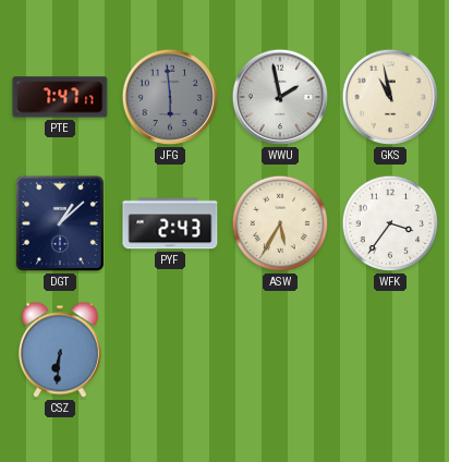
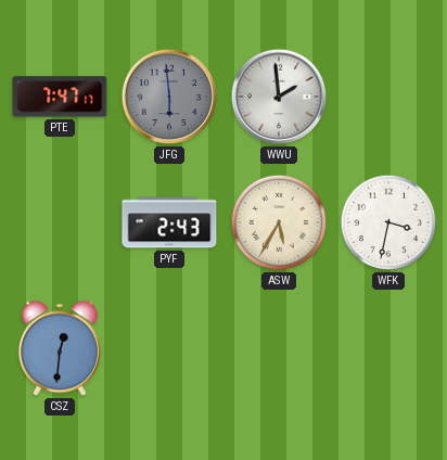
WWU: 1:58 -> 1:59 (279, 97)
GKS: 10:58 -> none (390, 97)
DGT: 1:08 -> none (60, 223)
WFK: 3:36 -> 3:32 (388, 222)
CSZ: 6:31 -> 12:31 (60, 348)
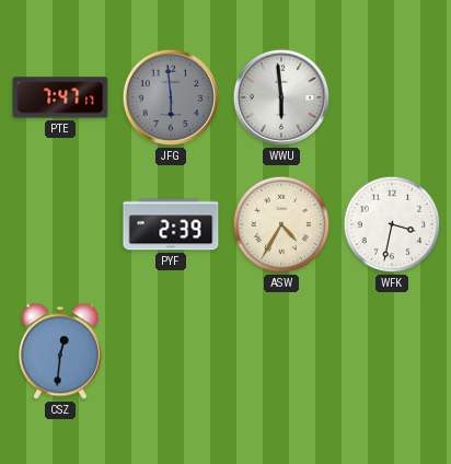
WWU: 1:59 -> 5:59 (281, 97)
PYF: 2:43 -> 2:39 (171, 224)
ASW: 5:35 -> 4:35 (281, 224)
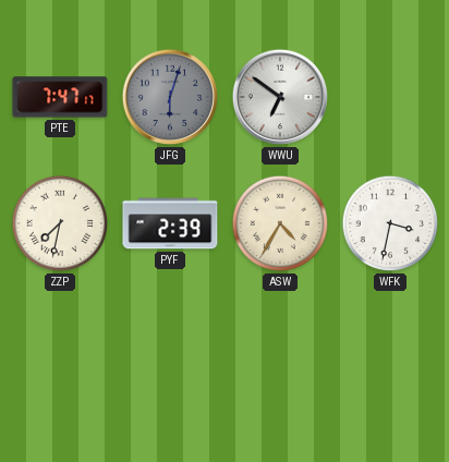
JFG: 5:59 -> 6:03 (170, 97)
WWU: 5:59 -> 6:51 (280, 97)
ZZP: none -> 7:32 (60, 223)
CSZ: 12:31 -> none (60, 351)
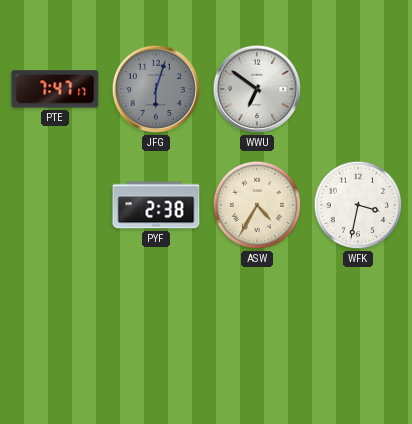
ZZP: 7:32 -> none (60, 223)
PYF: 2:39 -> 2:38 (156, 205)
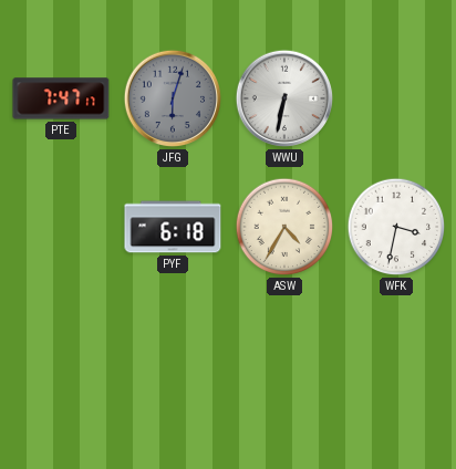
WWU: 6:51 -> 6:32 (284, 98)
PYF: 2:38 -> 6:18 (173, 227)
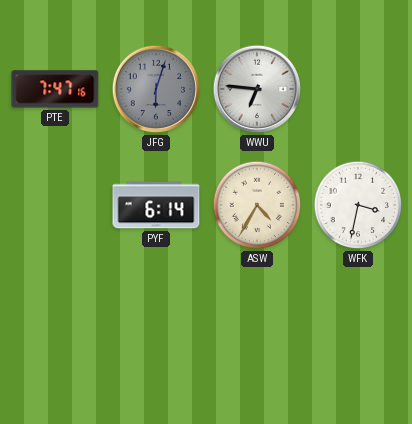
PTE: 7:47:17 -> 7:47:16 (55, 89)
WWU: 6:32 -> 6:46 (257, 89)
PYF: 6:18 -> 6:14 (156, 205)
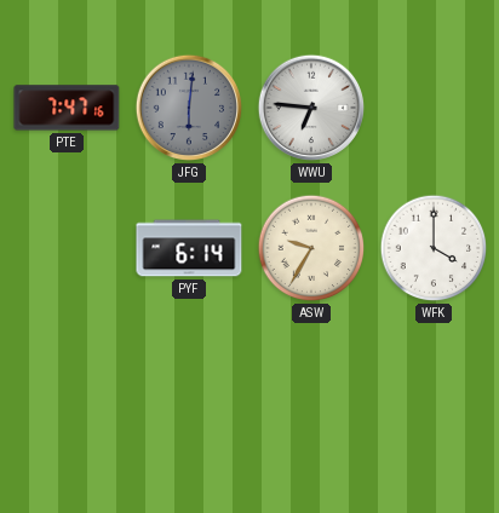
JFG: 6:03 -> 6:01 (189, 108)
ASW: 4:35 -> 9:35 (311, 248)
WFK: 3:32 -> 4:00 (434, 248)
